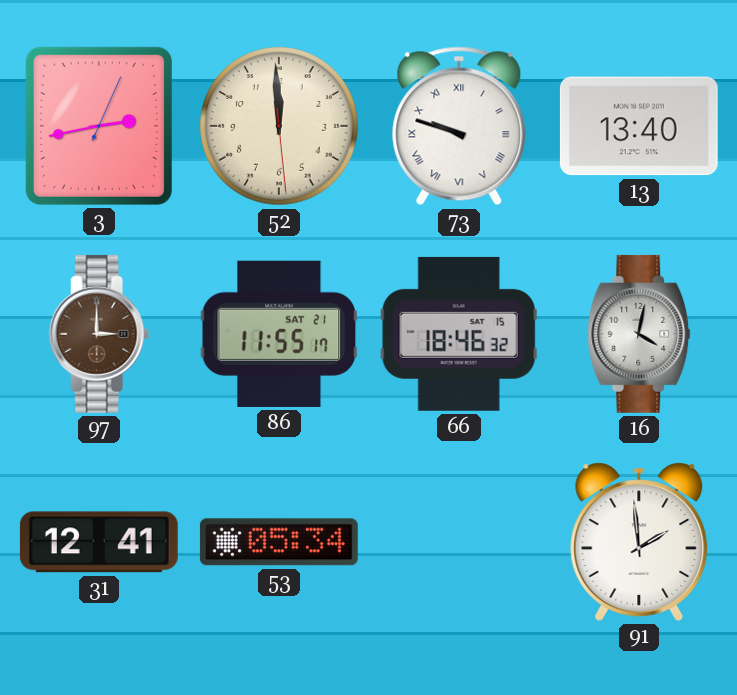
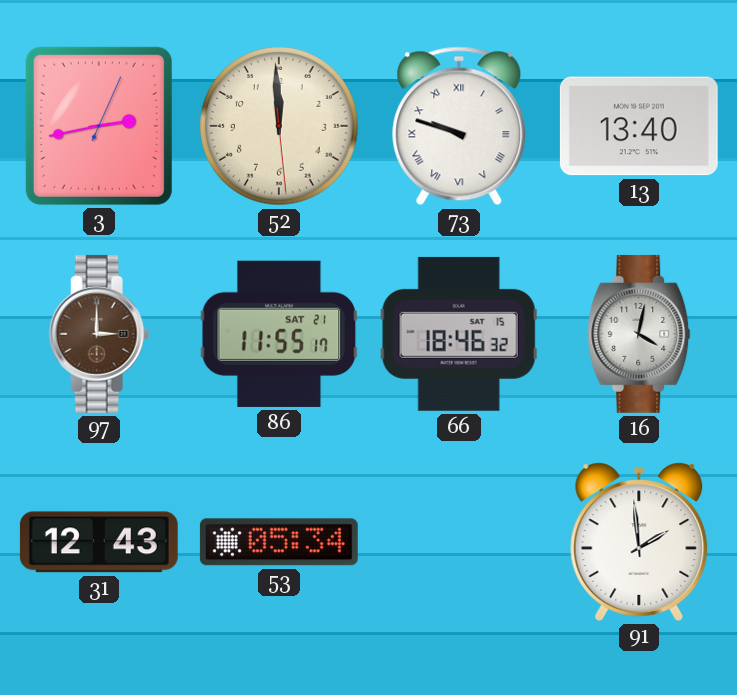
31: 12:41 -> 12:43 (99, 542)
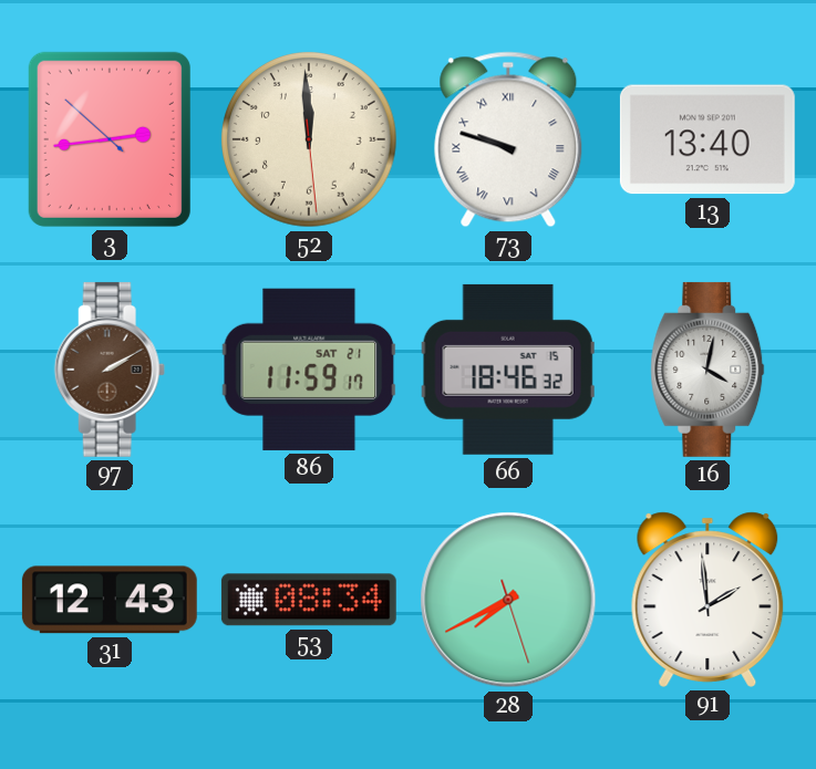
3: 2:43:04 -> 2:43:52 (110, 139)
97: 3:00 -> 2:10 (110, 370)
86: 11:55 -> 11:59 (309, 370)
53: 05:34 -> 08:34 (309, 600)
28: none -> 7:40 (508, 600)
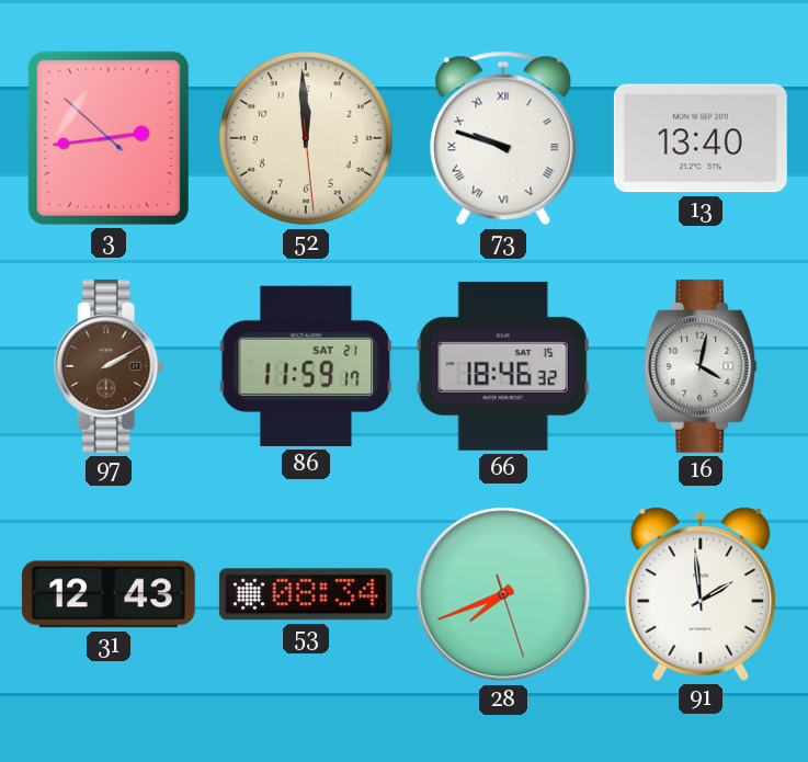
28: 7:40 -> 7:41 (503, 594)
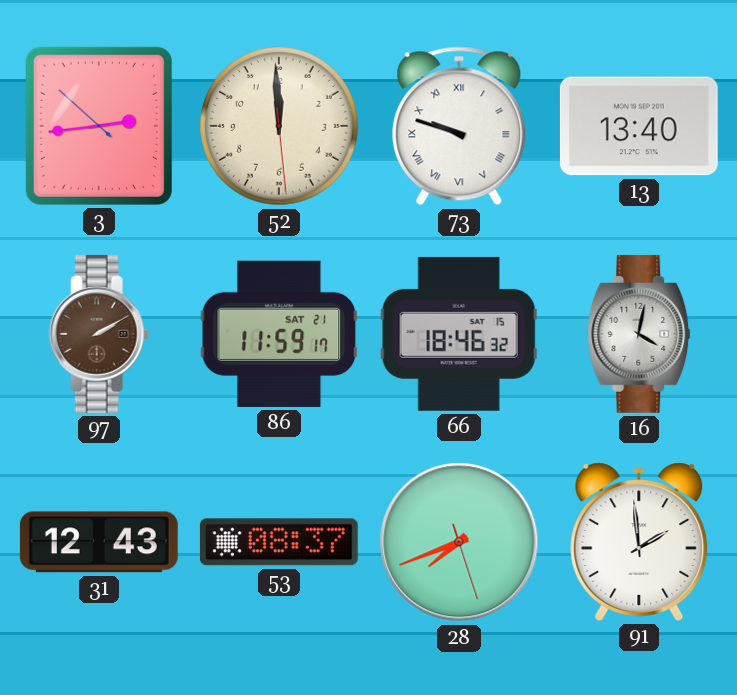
53: 08:34 -> 08:37 (279, 542)
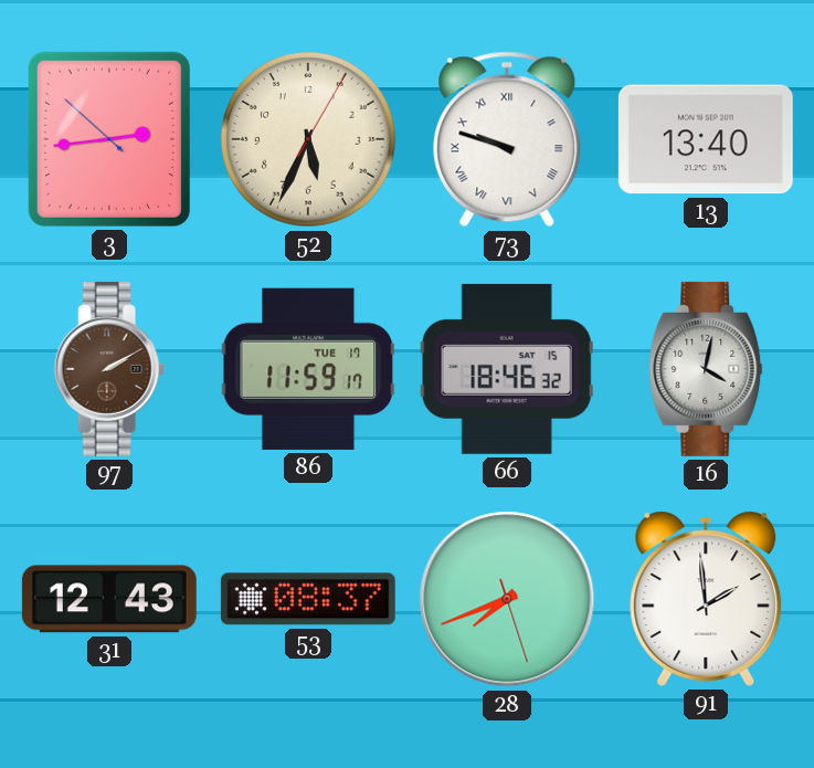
52: 11:59 -> 5:34 (308, 139)
86 date: SAT 21 -> TUE 17 (308, 369)
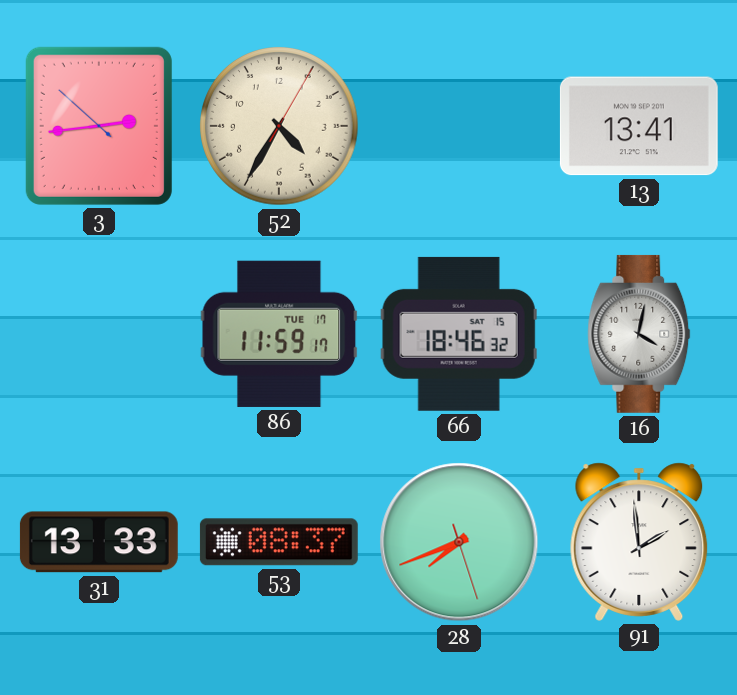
52: 5:34 -> 4:35 (279, 126)
73: 9:48 -> none (507, 139)
13: 13:40 -> 13:41 (639, 126)
97: 2:10 -> none (109, 369)
31: 12:43 -> 13:33 (99, 542)
